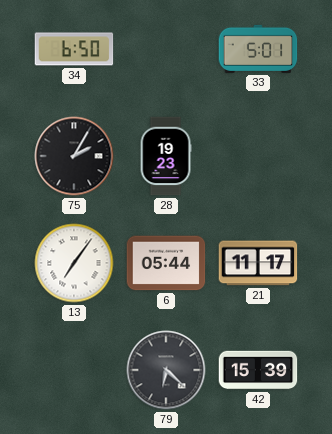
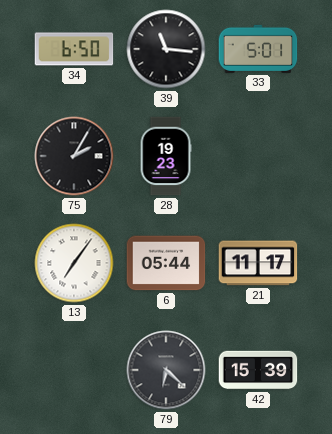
39: none -> 11:16 (166, 49)
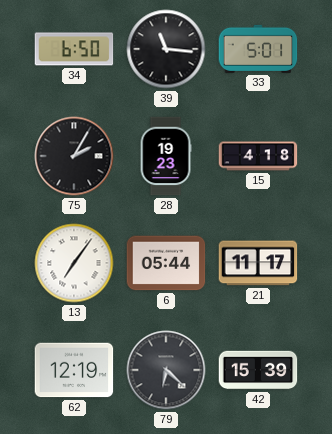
15: none -> 4:18 (258, 156)
62: none -> 12:19 (74, 370)
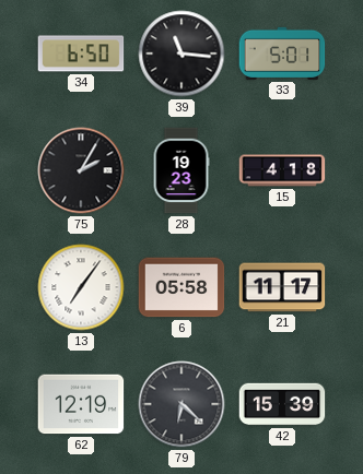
6: 05:44 -> 05:58 (181, 287)
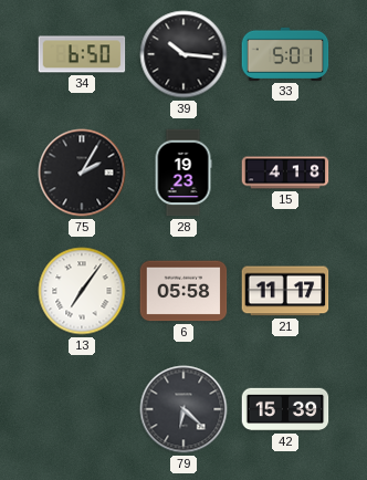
39: 11:16 -> 10:16 (183, 54)
62: 12:19 -> none (81, 404)
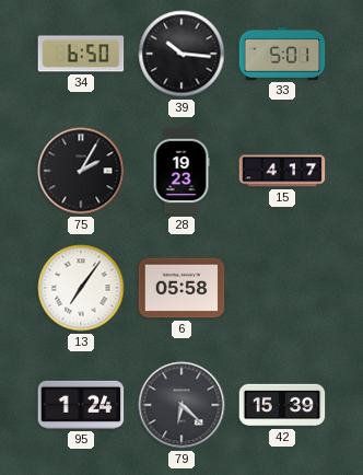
15: 4:18 -> 4:17 (282, 171)
21: 11:17 -> none (285, 291)
95: none -> 1:24 (81, 405)
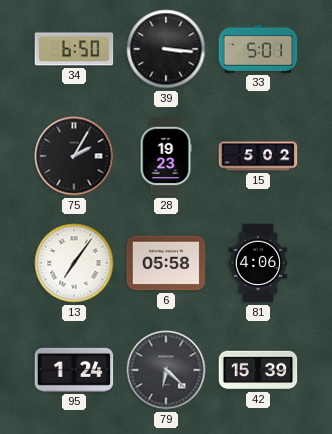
39: 10:16 -> 3:16 (166, 49)
15: 4:17 -> 5:02 (258, 156)
81: none -> 4:06 (258, 263)
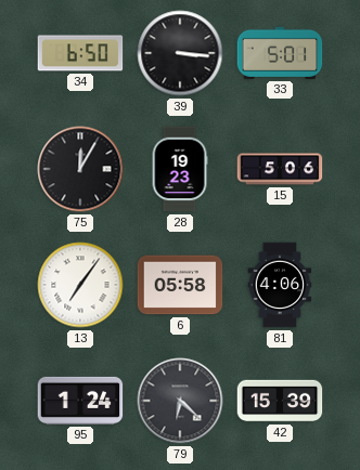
75: 2:05 -> 12:05 (80, 169)
15: 5:02 -> 5:06 (280, 169)
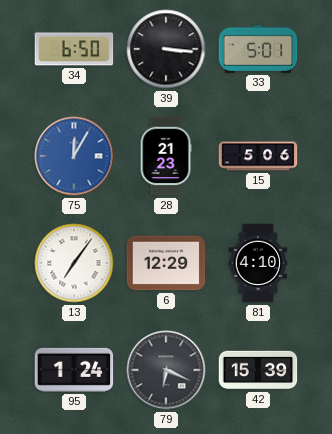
75 dial: black -> blue (74, 156)
28: 19:23 -> 21:23 (166, 156)
6: 05:58 -> 12:29 (166, 263)
81: 4:06 -> 4:10 (258, 263)
79: 6:22 -> 6:19 (166, 370)
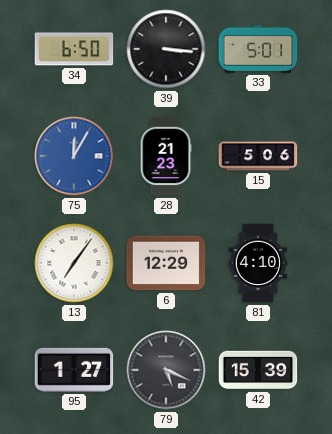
95: 1:24 -> 1:27 (74, 370)
79: 6:19 -> 5:19 (166, 370)
